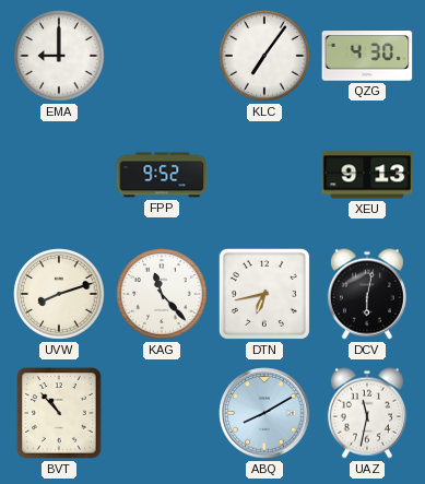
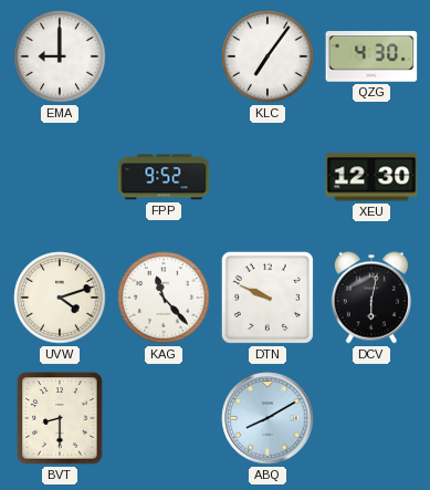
XEU: 9:13 -> 12:30 (371, 177)
UVW: 8:12 -> 4:12 (60, 298)
DTN: 6:43 -> 9:49 (268, 298)
BVT: 10:53 -> 8:30 (60, 418)
UAZ: 11:32 -> none (367, 413)
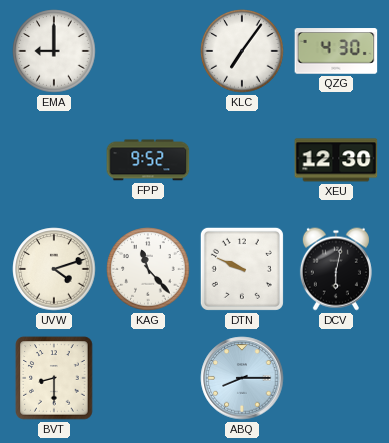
ABQ: 8:10 -> 8:15 (242, 378)
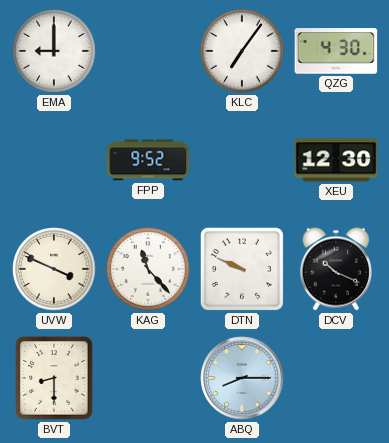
UVW: 4:12 -> 3:49 (54, 269)
DCV: 6:02 -> 10:19 (336, 269)
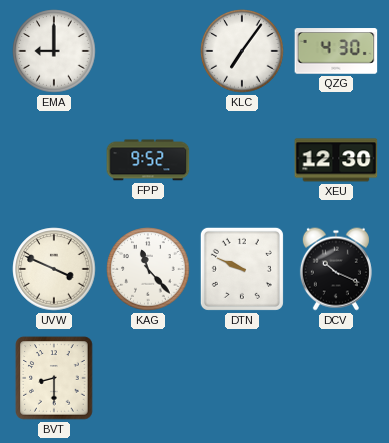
ABQ: 8:15 -> none (242, 378)
